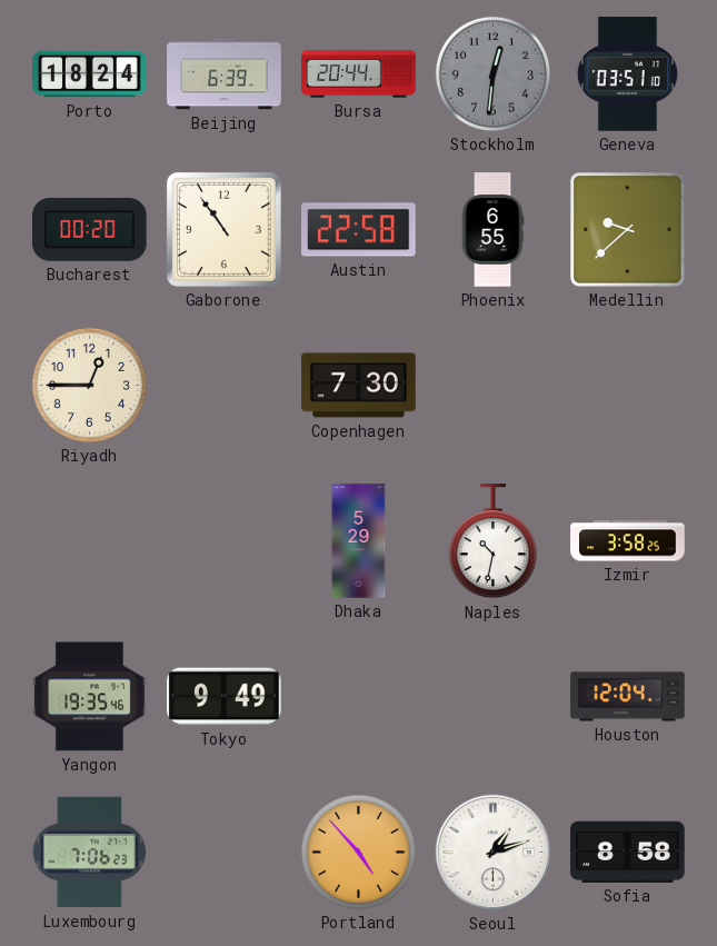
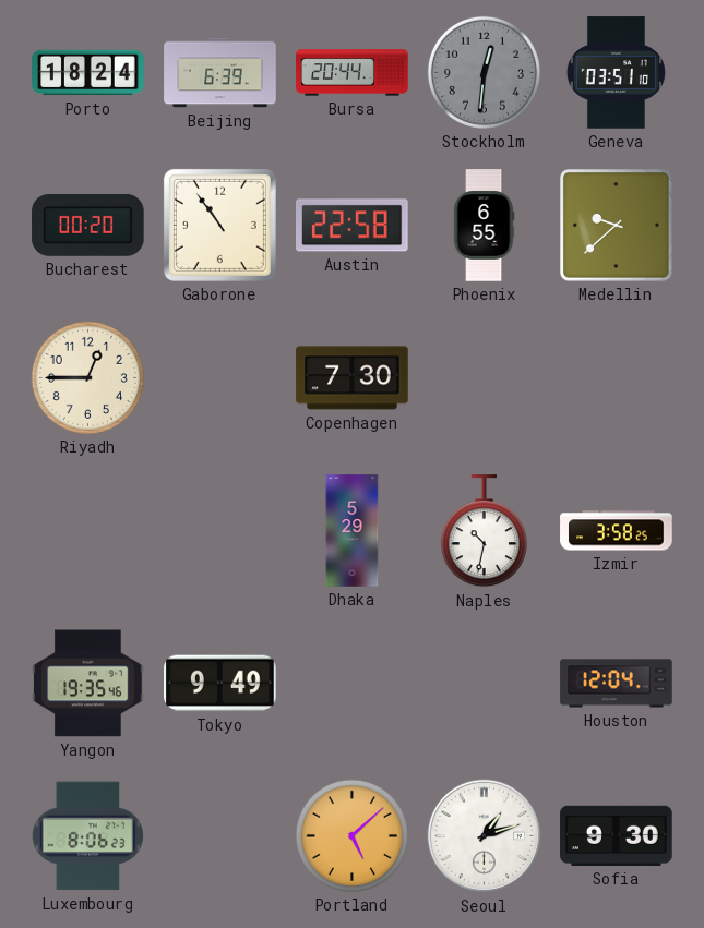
Luxembourg: 7:06 -> 8:06 (87, 836)
Portland: 4:53 -> 5:08 (351, 835)
Sofia: 8:58 -> 9:30 (617, 835)
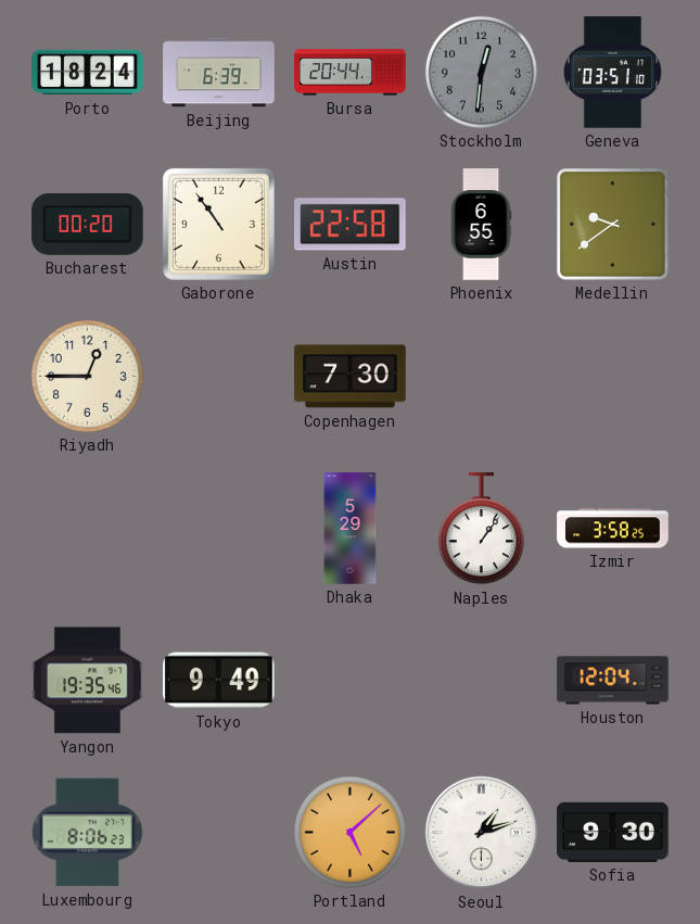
Medellin: 9:38 -> 9:39 (613, 225)
Naples: 10:32 -> 1:06 (481, 529)
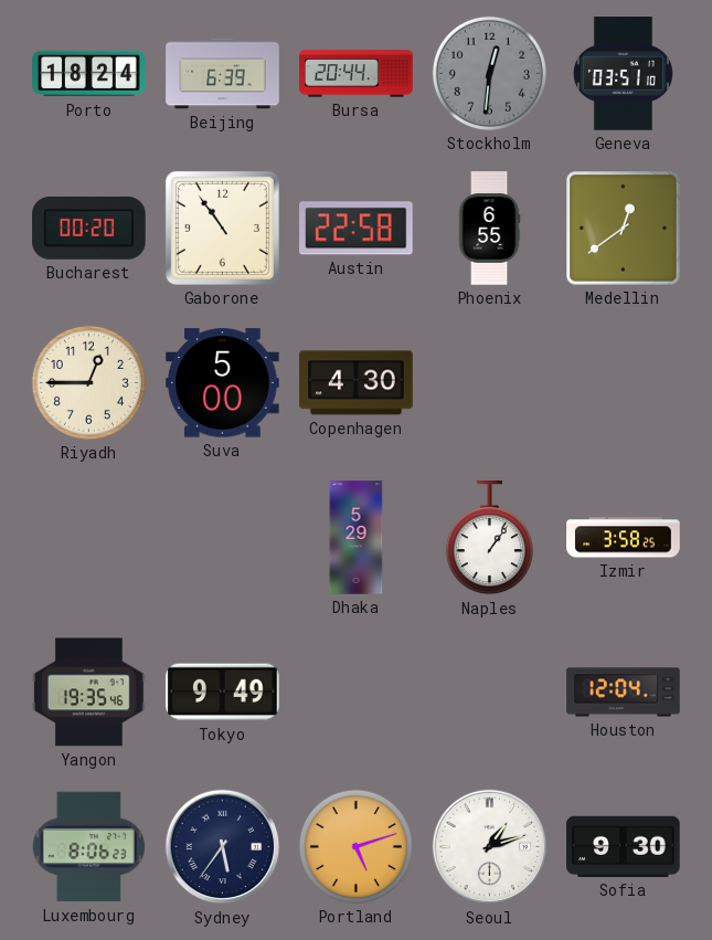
Medellin: 9:39 -> 12:39 (624, 229)
Suva: none -> 5:00 (223, 383)
Copenhagen: 7:30 -> 4:30 (357, 383)
Sydney: none -> 5:36 (223, 847)
Portland: 5:08 -> 5:12 (355, 846)
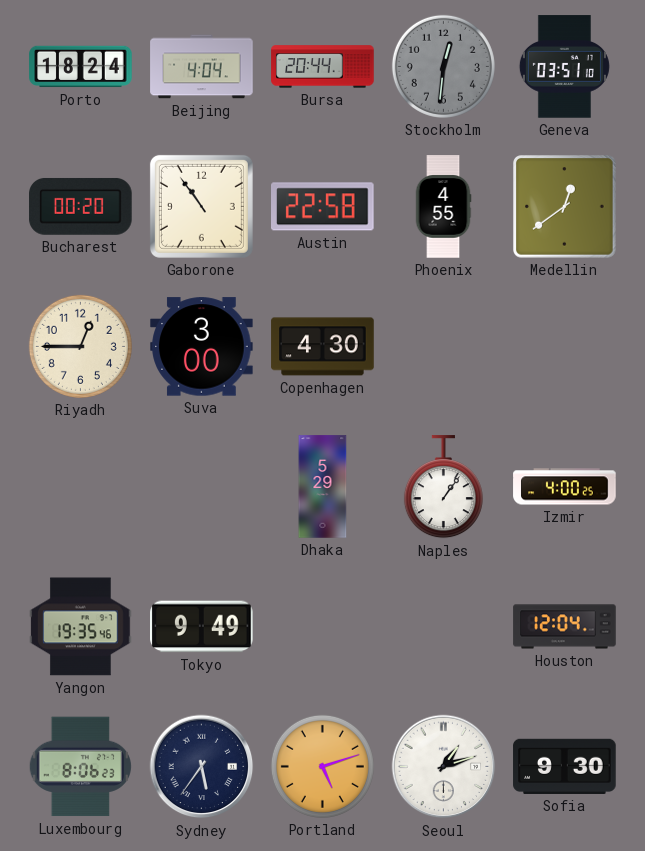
Beijing: 6:39 -> 4:04 (202, 67)
Phoenix: 6:55 -> 4:55 (443, 207)
Suva: 5:00 -> 3:00 (202, 347)
Izmir: 3:58 -> 4:00 (565, 487)
